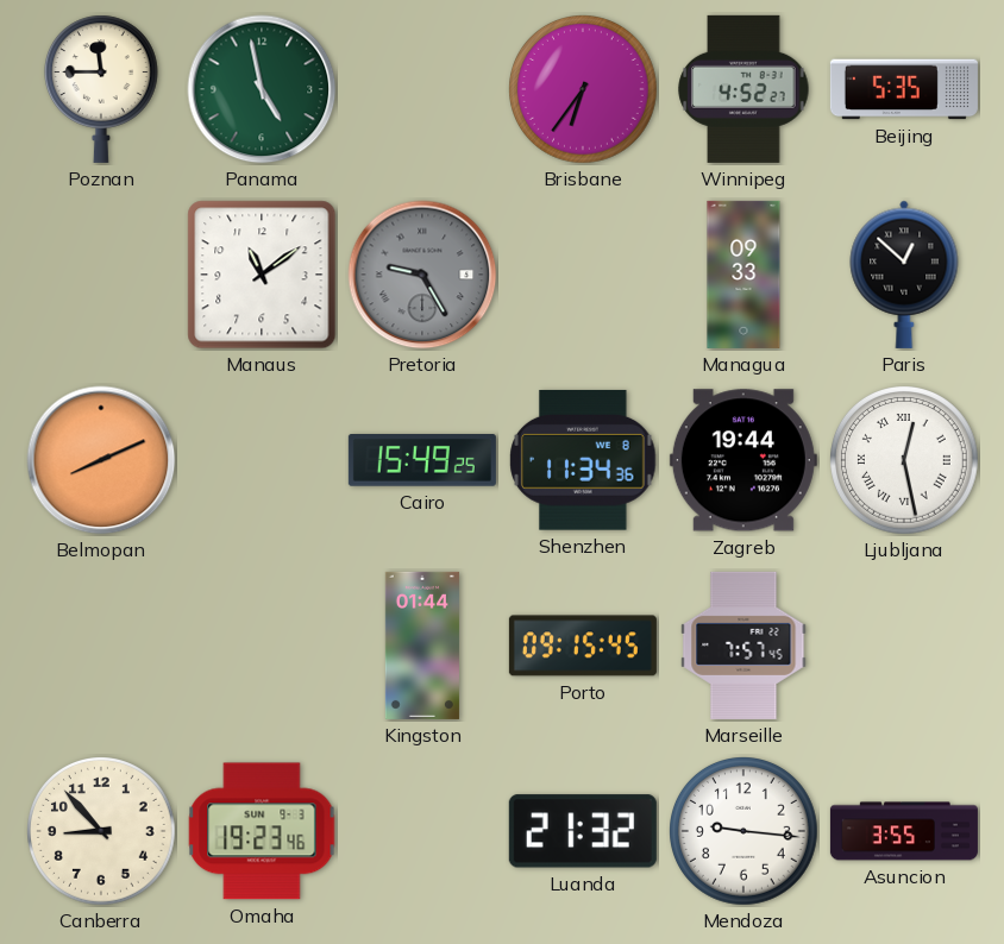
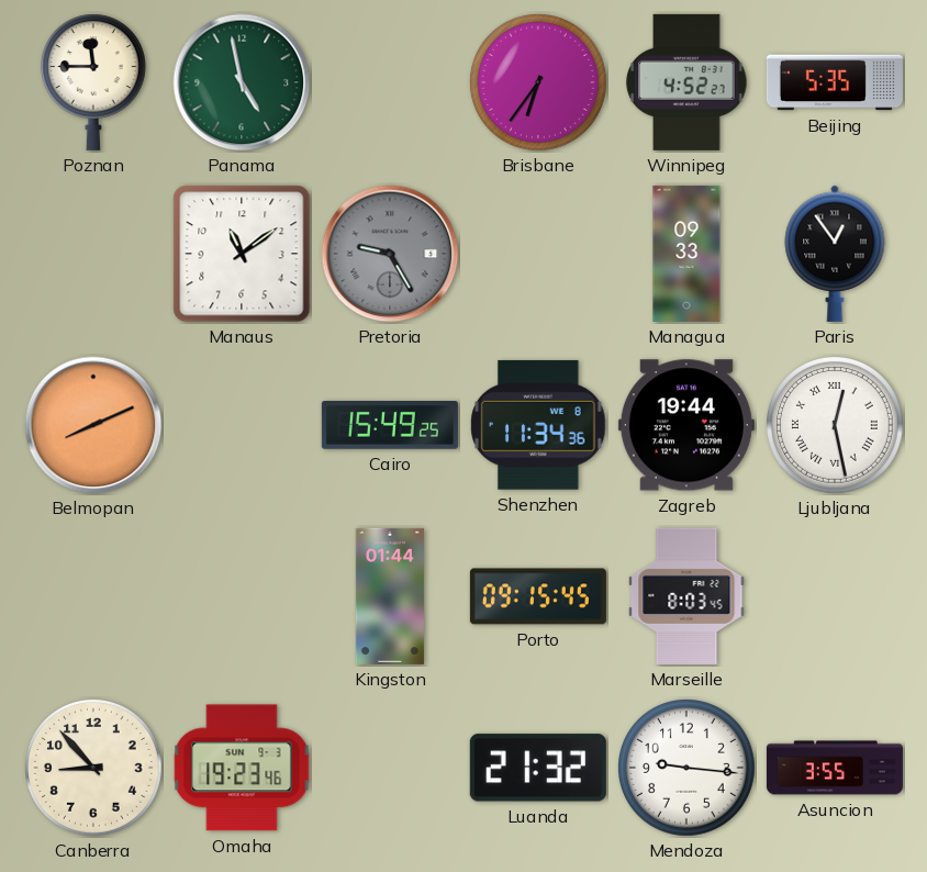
Paris: 12:52 -> 12:54 (835, 254)
Marseille: 7:57 -> 8:03 (686, 596)
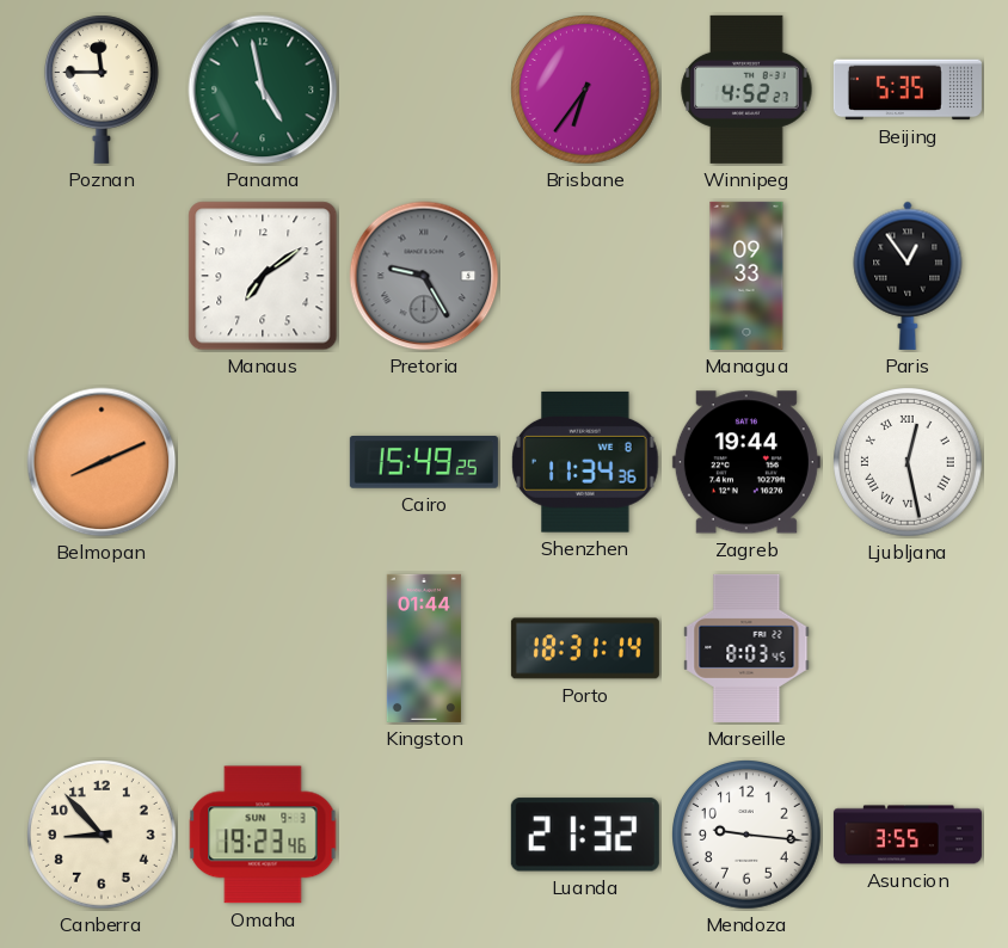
Manaus: 11:09 -> 7:09 (263, 276)
Porto: 09:15 -> 18:31 (585, 648)
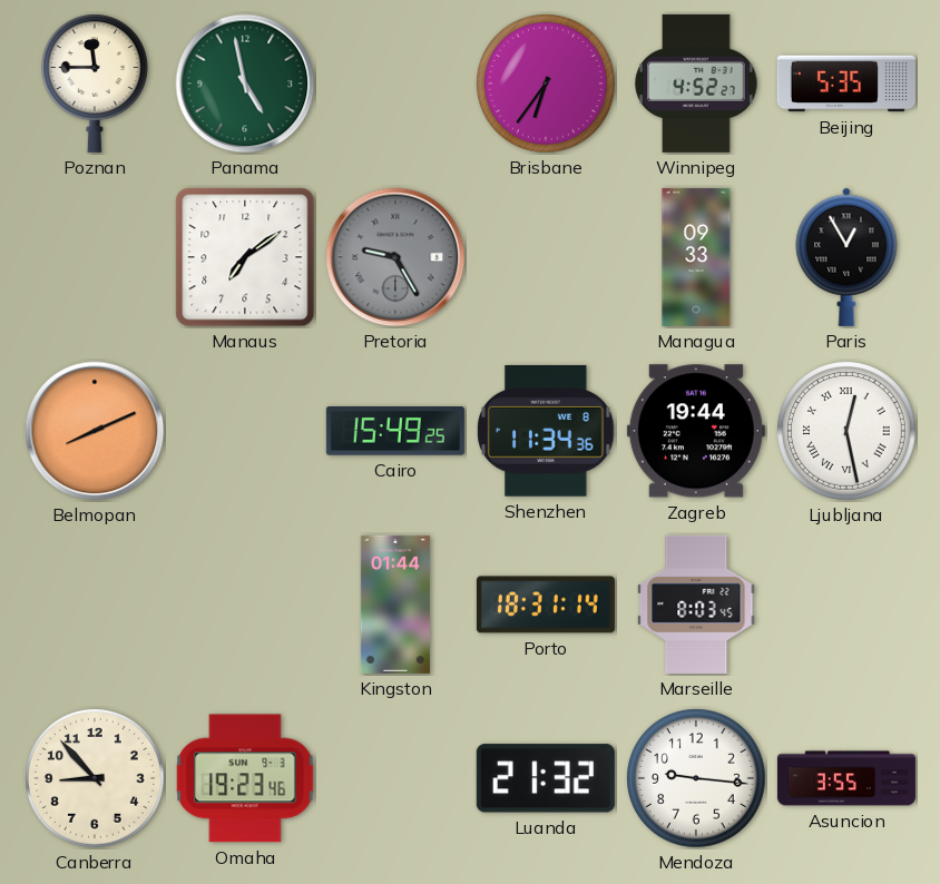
Paris: 12:54 -> 12:55 (846, 257)
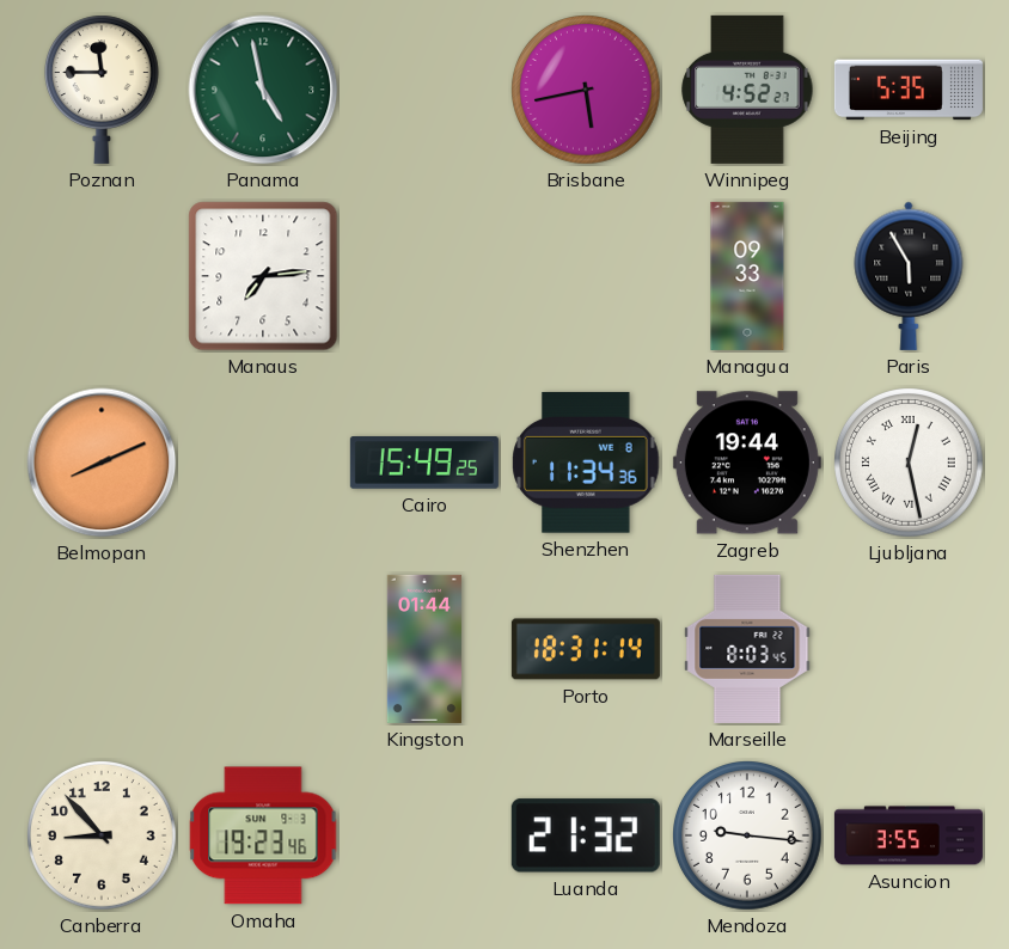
Brisbane: 6:36 -> 5:43 (587, 91)
Manaus: 7:09 -> 7:14 (263, 276)
Pretoria: 9:25 -> none (395, 257)
Paris: 12:55 -> 5:55 (909, 276)
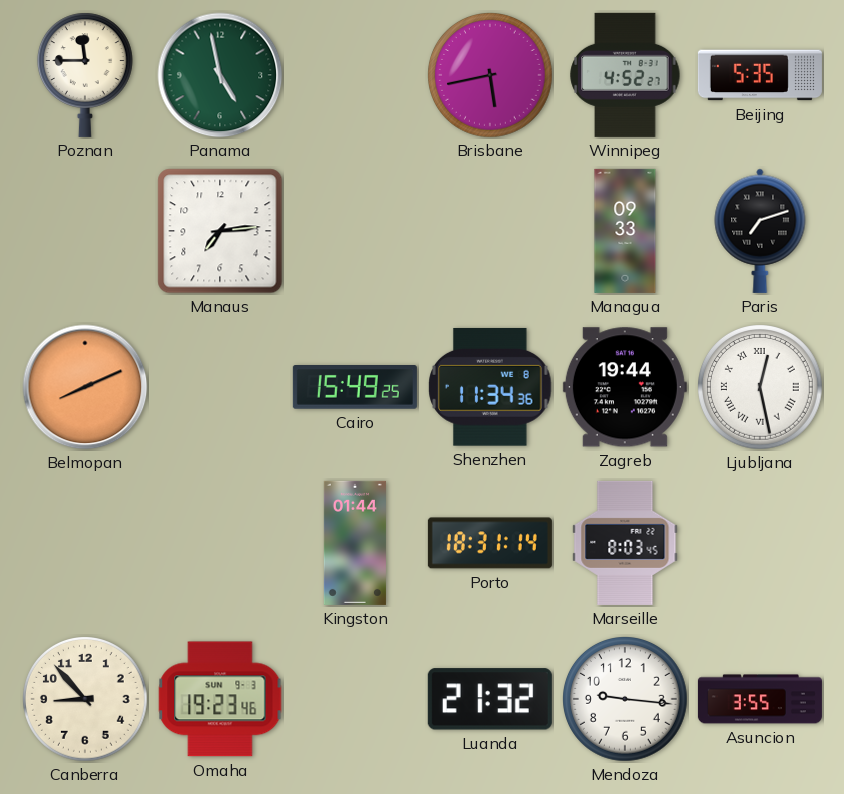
Paris: 5:55 -> 7:12 (760, 231)
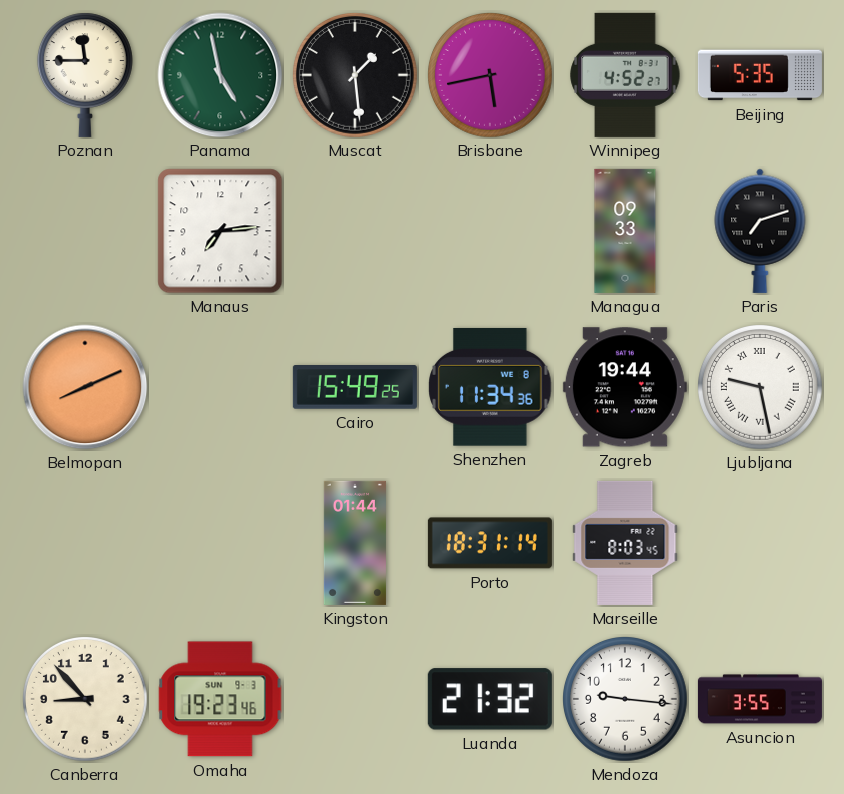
Muscat: none -> 1:29 (356, 76)
Ljubljana: 12:28 -> 9:28 (761, 388)
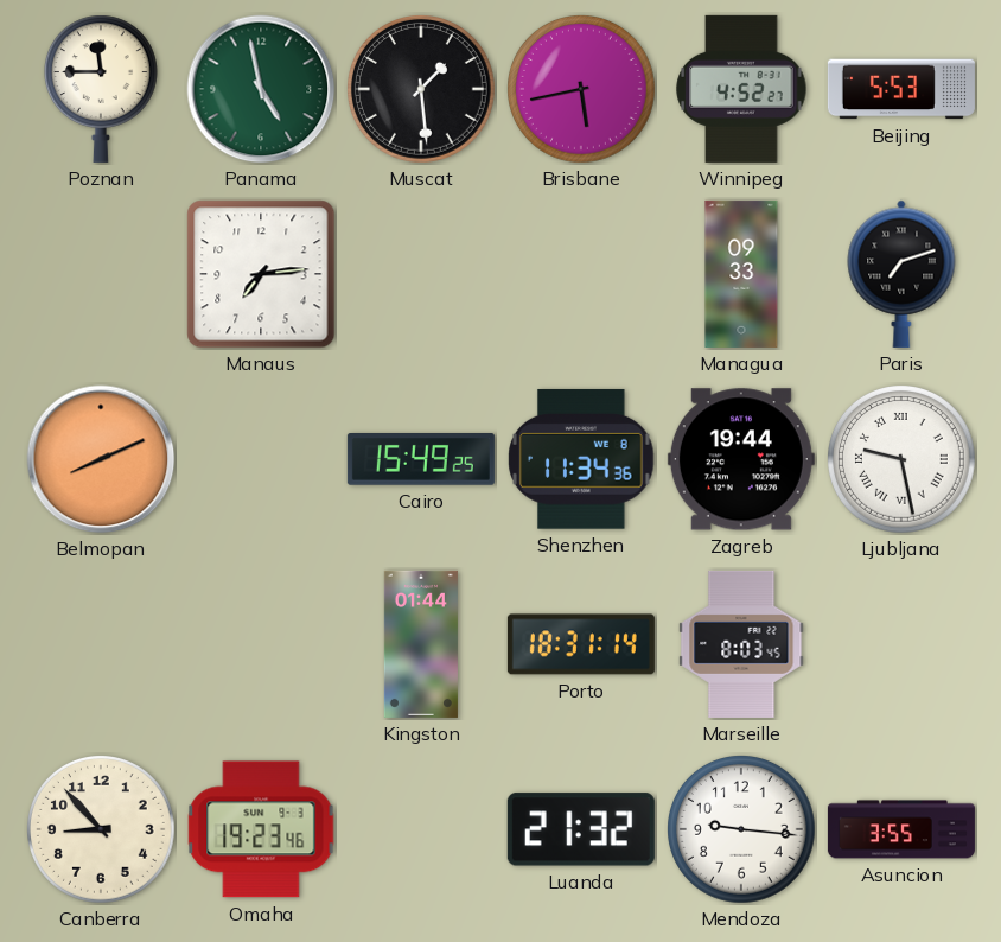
Beijing: 5:35 -> 5:53 (901, 89)
